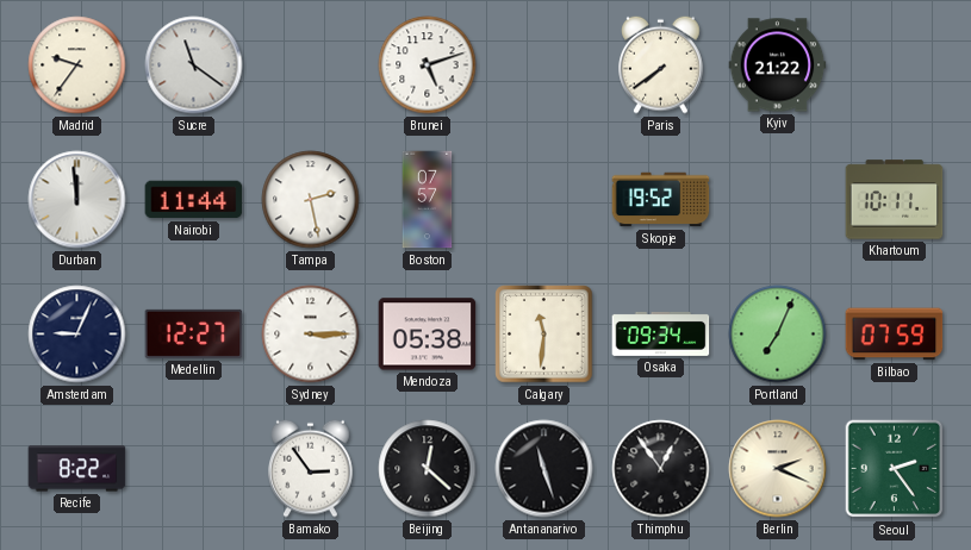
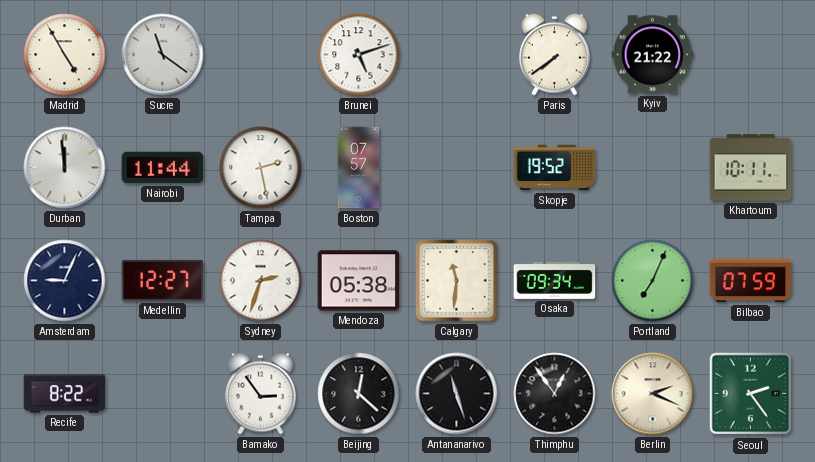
Madrid: 9:36 -> 4:55 (65, 55)
Sydney: 3:15 -> 2:33 (261, 281)
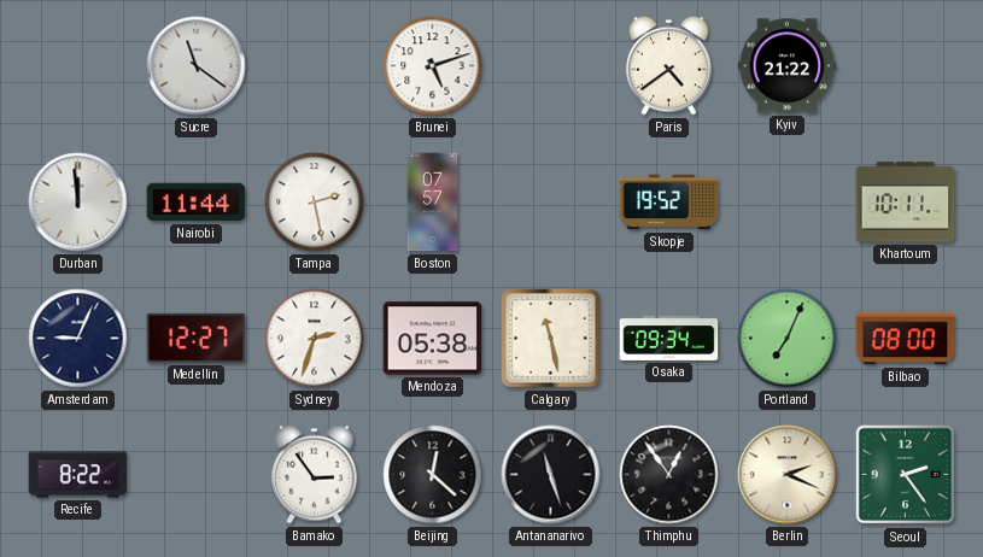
Madrid: 4:55 -> none (65, 55)
Paris: 7:39 -> 4:39 (669, 65)
Calgary: 11:31 -> 11:28 (551, 339)
Bilbao: 07:59 -> 08:00 (906, 339)
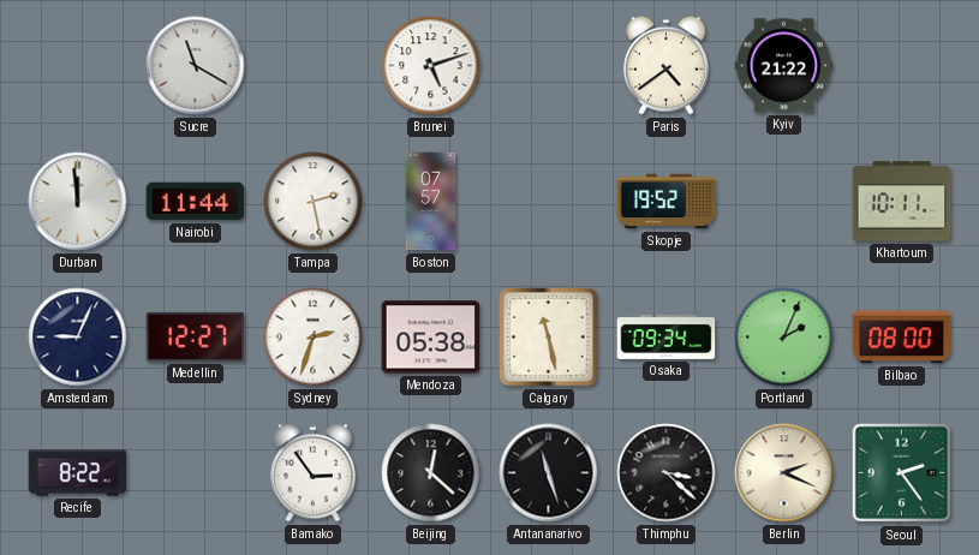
Sucre: 11:21 -> 11:20 (196, 66)
Portland: 7:04 -> 2:04 (784, 338)
Thimphu: 12:54 -> 3:22 (667, 473)
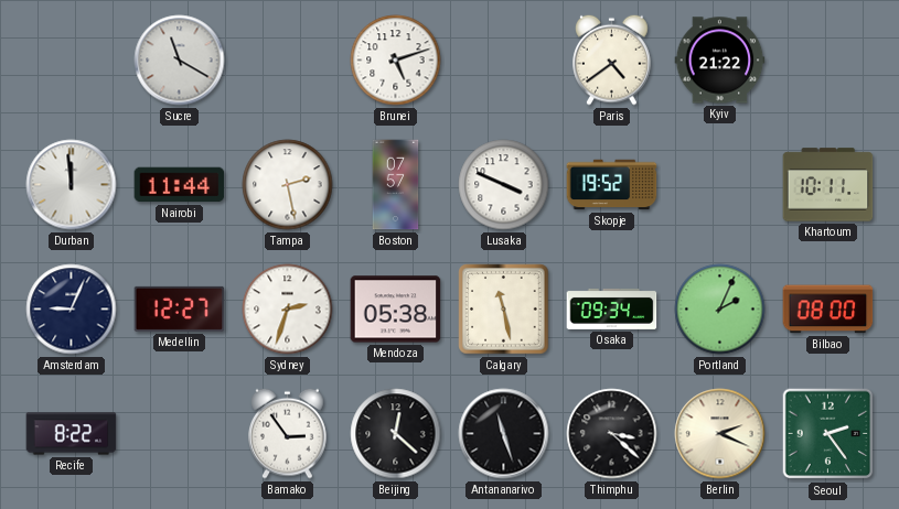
Lusaka: none -> 3:49 (504, 185)
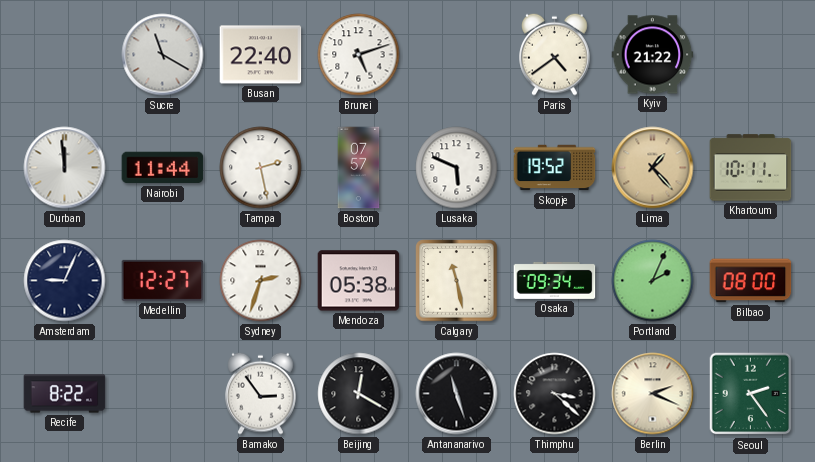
Busan: none -> 22:40 (261, 55)
Lusaka: 3:49 -> 5:49 (457, 168)
Lima: none -> 1:23 (653, 168)
Beijing: 12:22 -> 12:20 (359, 394)
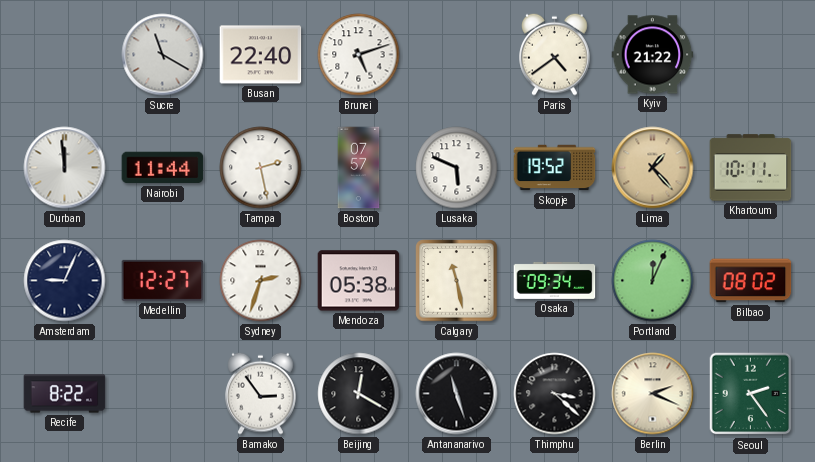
Portland: 2:04 -> 12:04 (653, 281)
Bilbao: 08:00 -> 08:02 (751, 281)
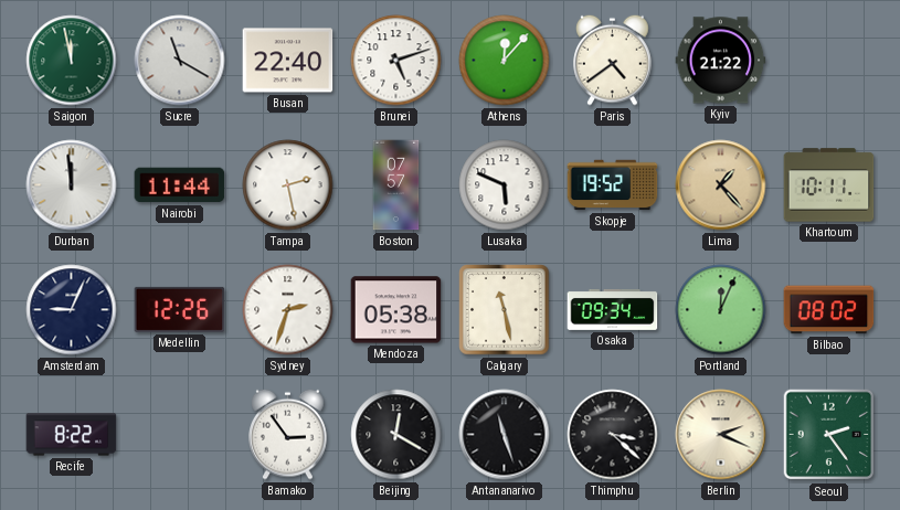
Saigon: none -> 11:58 (72, 61)
Athens: none -> 12:07 (505, 61)
Medellin: 12:27 -> 12:26 (180, 309)
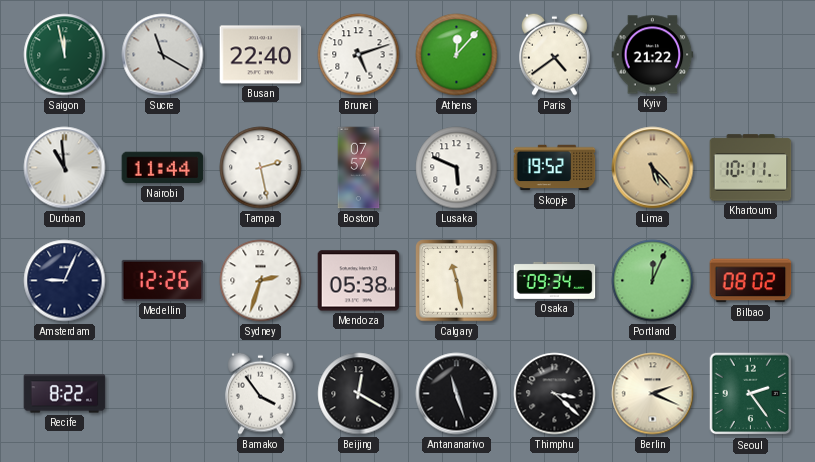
Durban: 11:59 -> 10:59 (65, 168)
Lima: 1:23 -> 5:23 (653, 168)
Bamako: 2:54 -> 3:54 (261, 393)
